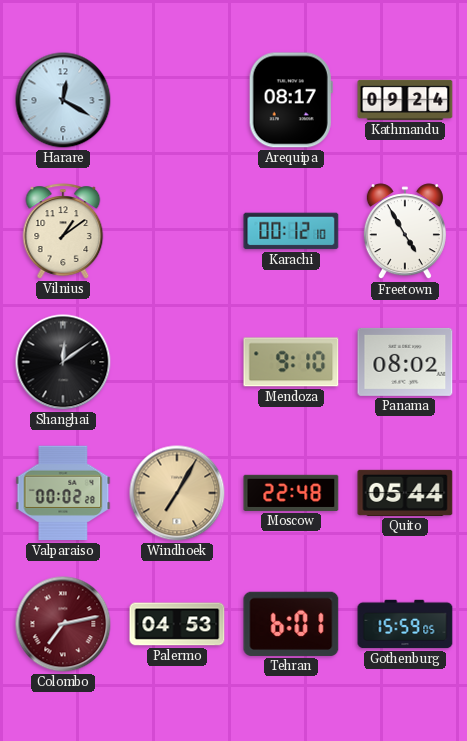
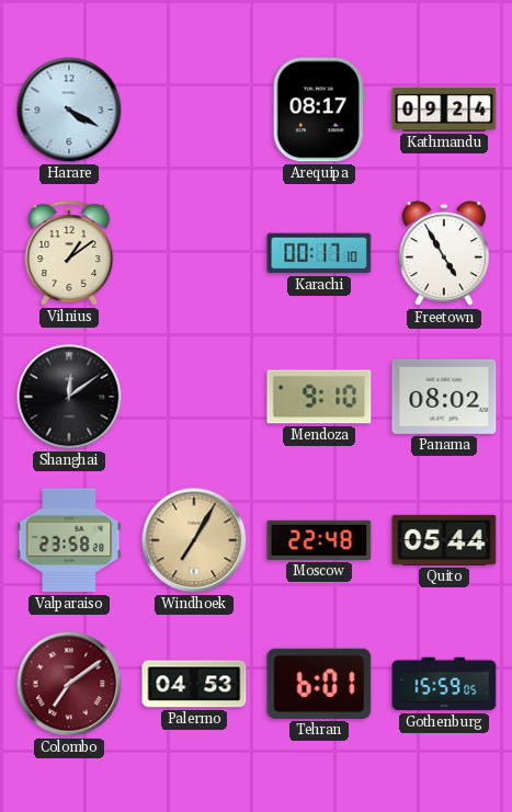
Harare: 12:20 -> 4:20 (69, 110)
Karachi: 00:12 -> 00:17 (319, 253)
Valparaiso: 00:02 -> 23:58 (69, 540)
Colombo: 7:13 -> 7:09 (69, 684)
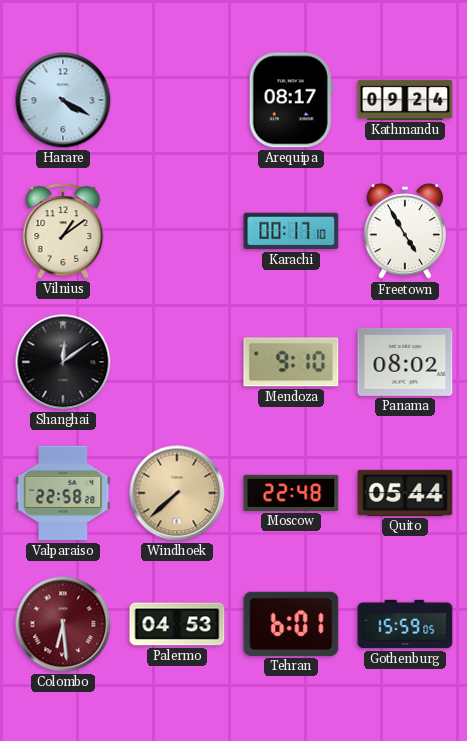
Valparaiso: 23:58 -> 22:58 (63, 493)
Windhoek: 7:05 -> 7:38 (177, 493)
Colombo: 7:09 -> 6:29 (63, 624)
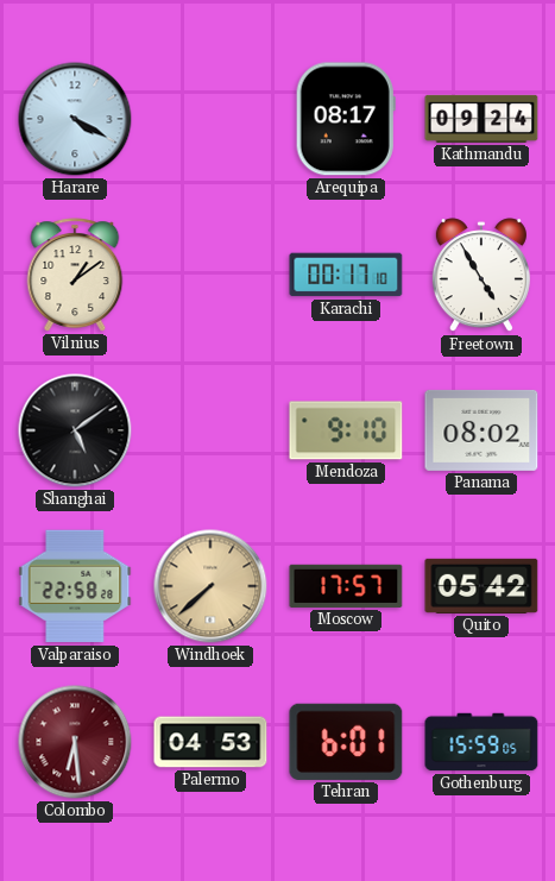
Shanghai: 12:09 -> 5:09 (75, 430)
Moscow: 22:48 -> 17:57 (346, 586)
Quito: 05:44 -> 05:42 (481, 586)
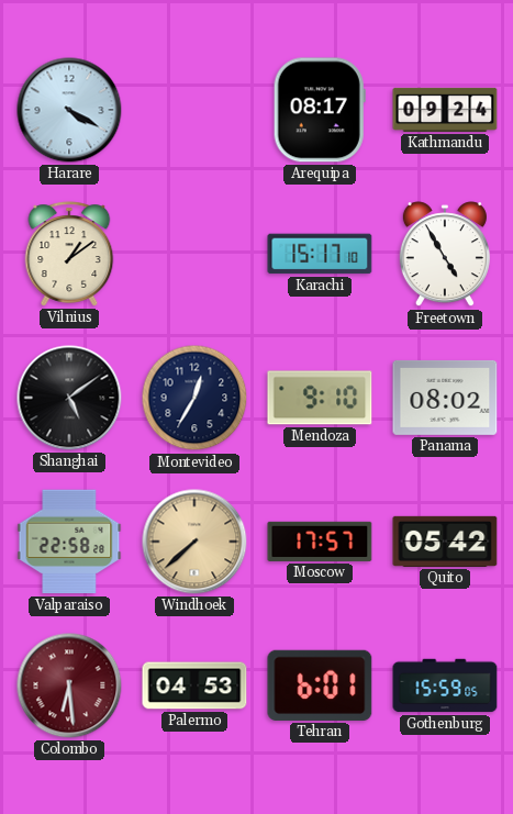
Karachi: 00:17 -> 15:17 (320, 254)
Montevideo: none -> 12:35 (194, 398)
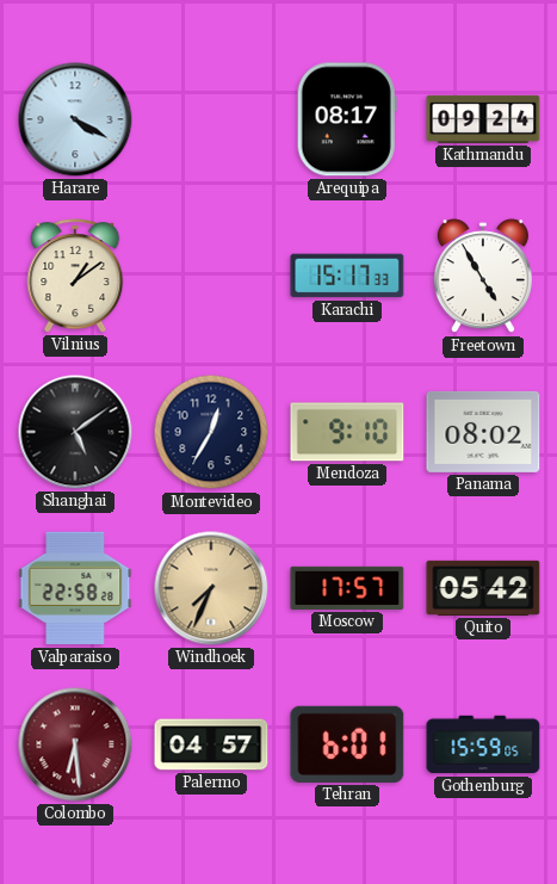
Karachi: 15:17:10 -> 15:17:33 (347, 276)
Windhoek: 7:38 -> 7:34 (211, 588)
Palermo: 04:53 -> 04:57 (211, 744)
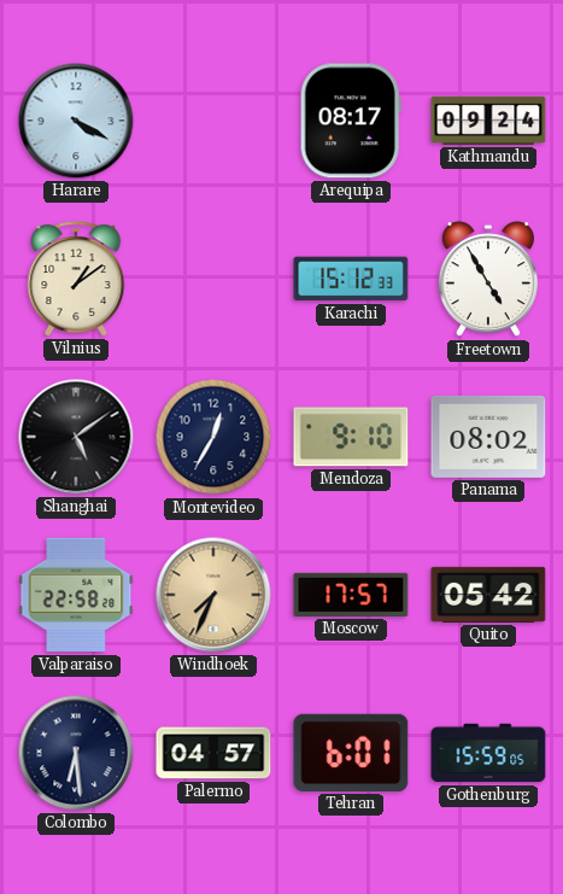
Karachi: 15:17 -> 15:12 (351, 279)
Colombo dial: burgundy -> navy (76, 753)
